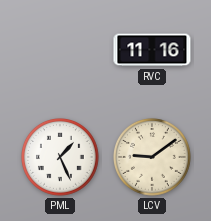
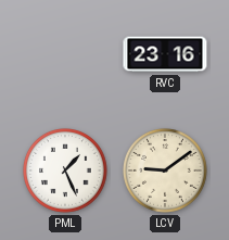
RVC: 11:16 -> 23:16 (165, 54)
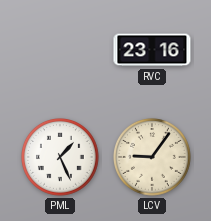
LCV: 9:09 -> 9:06 (153, 158)
